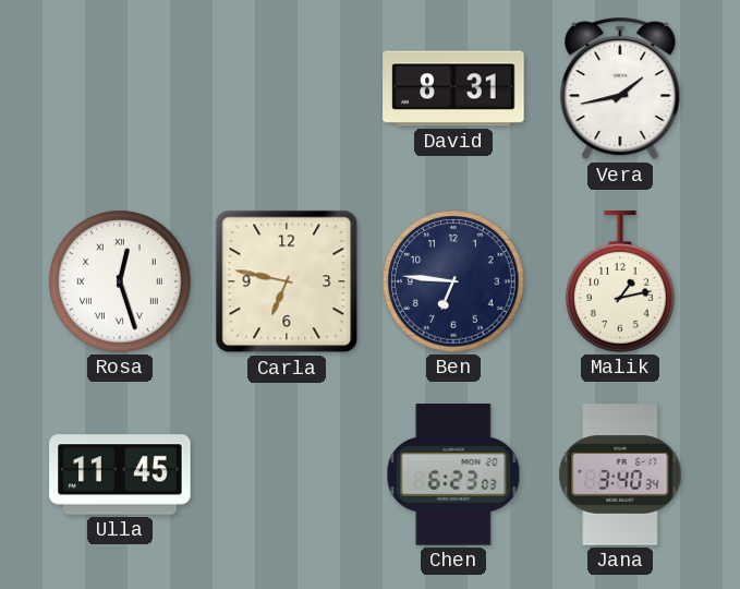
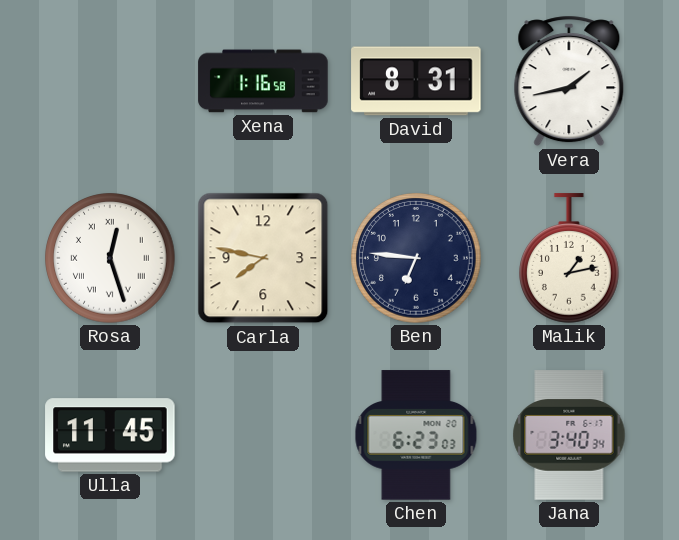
Xena: none -> 1:16 (263, 81)
Carla: 6:47 -> 7:47 (263, 258)
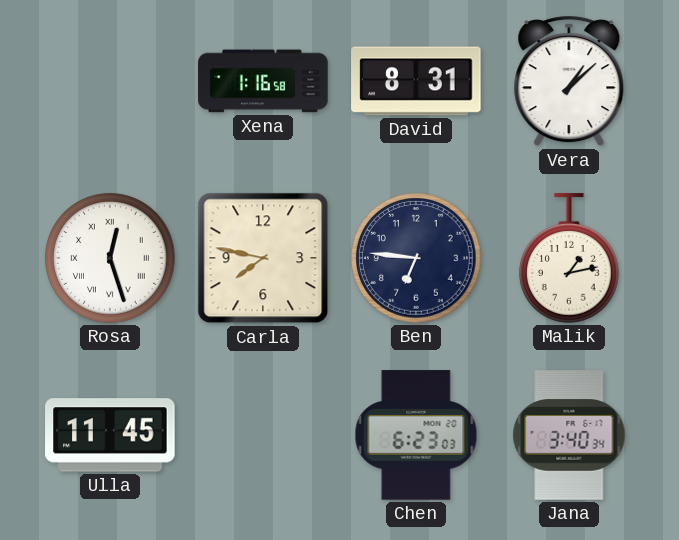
Vera: 1:43 -> 1:08 (569, 81)
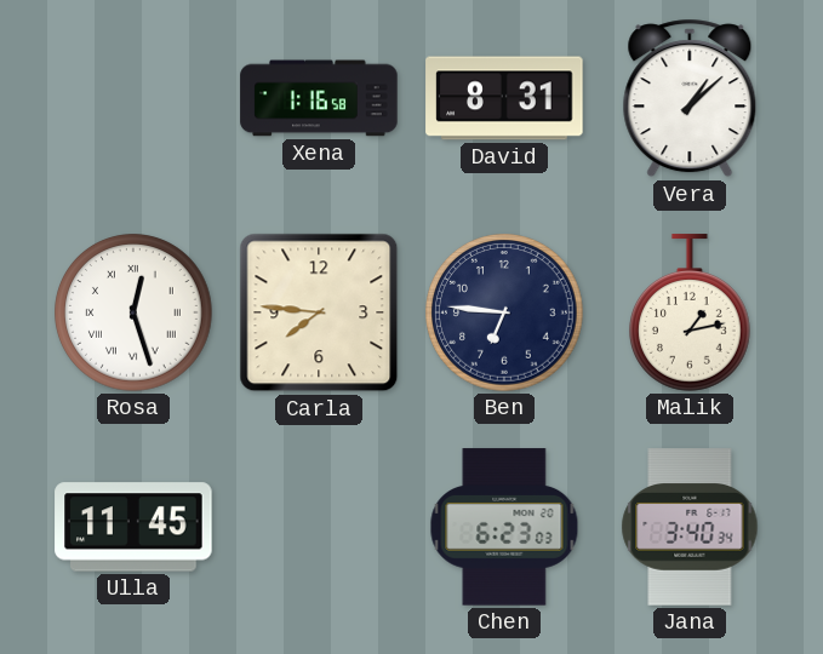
Carla: 7:47 -> 7:46 (319, 312)
